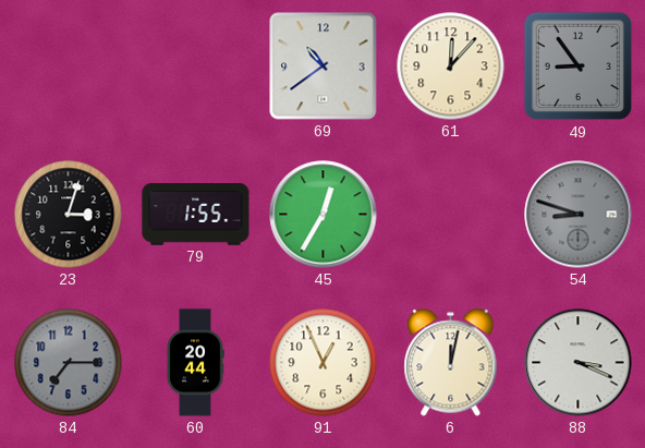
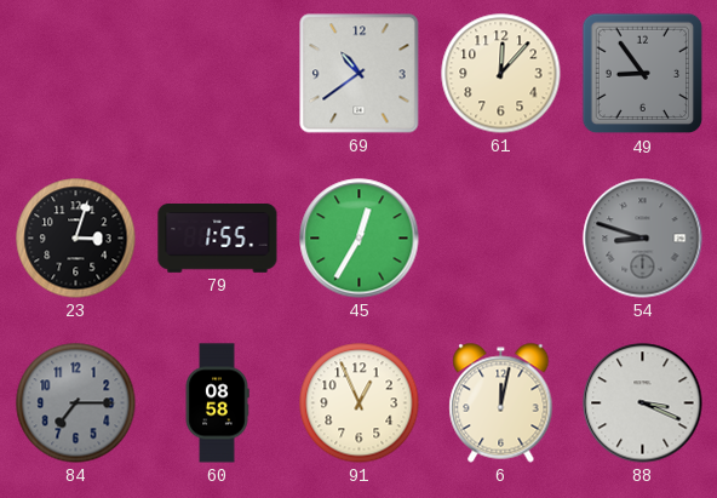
60: 20:44 -> 08:58 (217, 403)
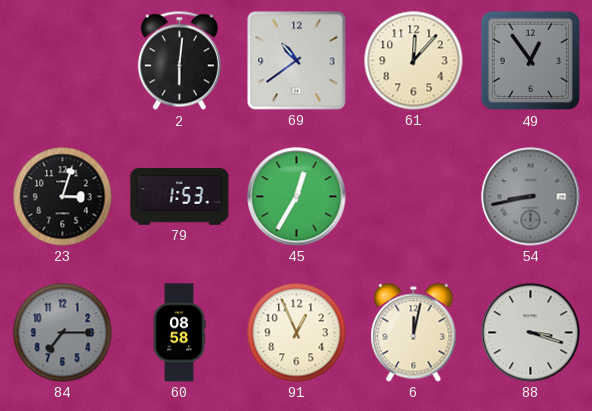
2: none -> 6:01 (179, 61)
49: 8:54 -> 12:54 (531, 61)
79: 1:55 -> 1:53 (180, 197)
54: 8:48 -> 8:43 (531, 197)
88: 3:19 -> 3:18 (531, 333)
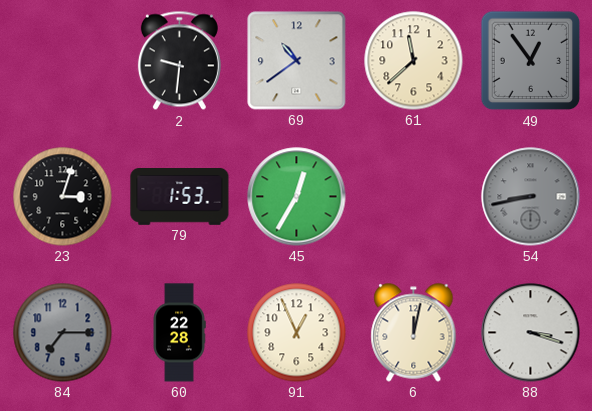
2: 6:01 -> 9:31 (179, 61)
61: 12:07 -> 11:38 (414, 61)
60: 08:58 -> 22:28 (179, 333)
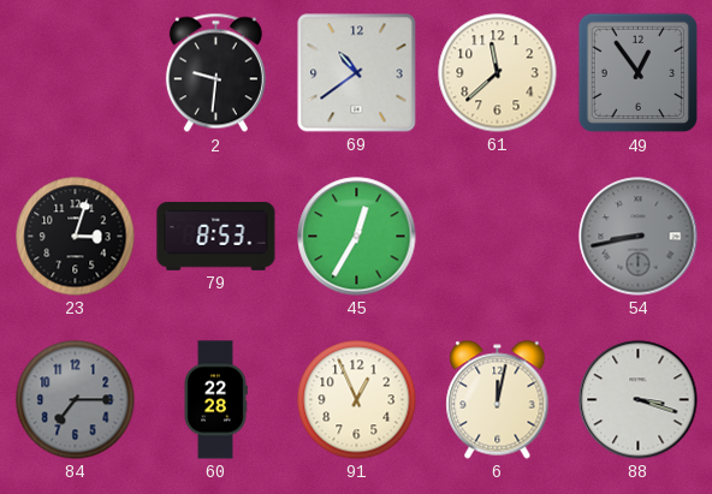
79: 1:53 -> 8:53 (216, 237)
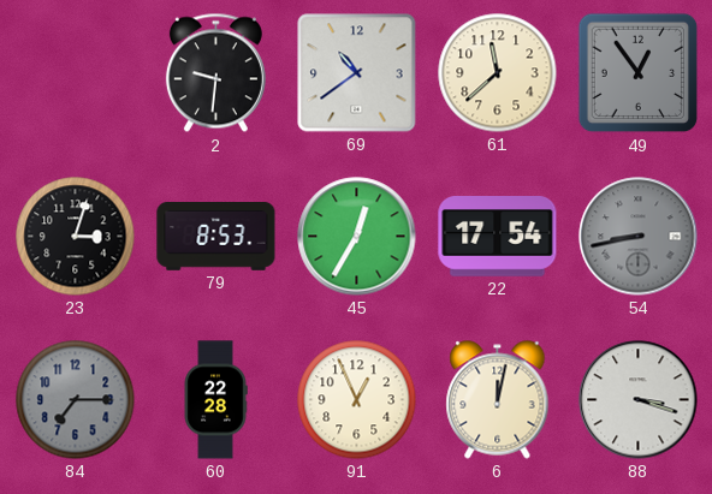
22: none -> 17:54 (498, 237)
